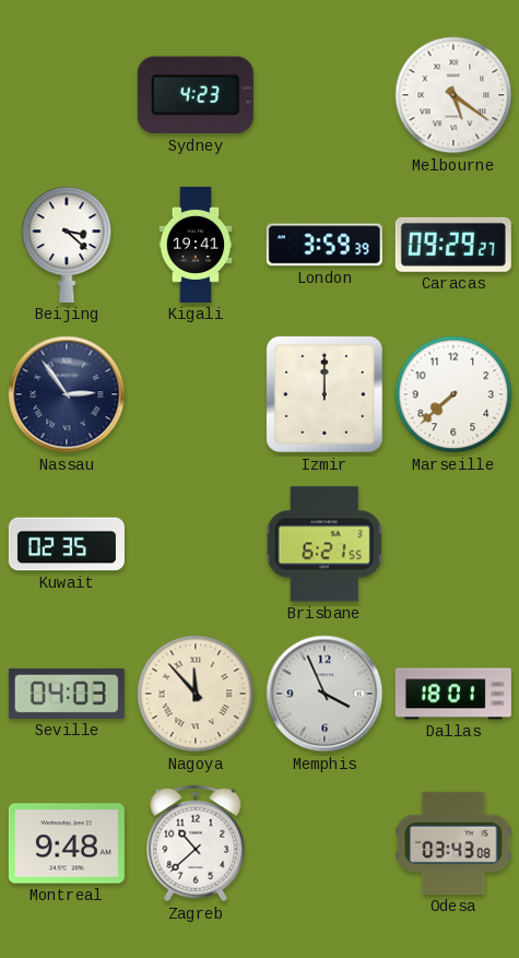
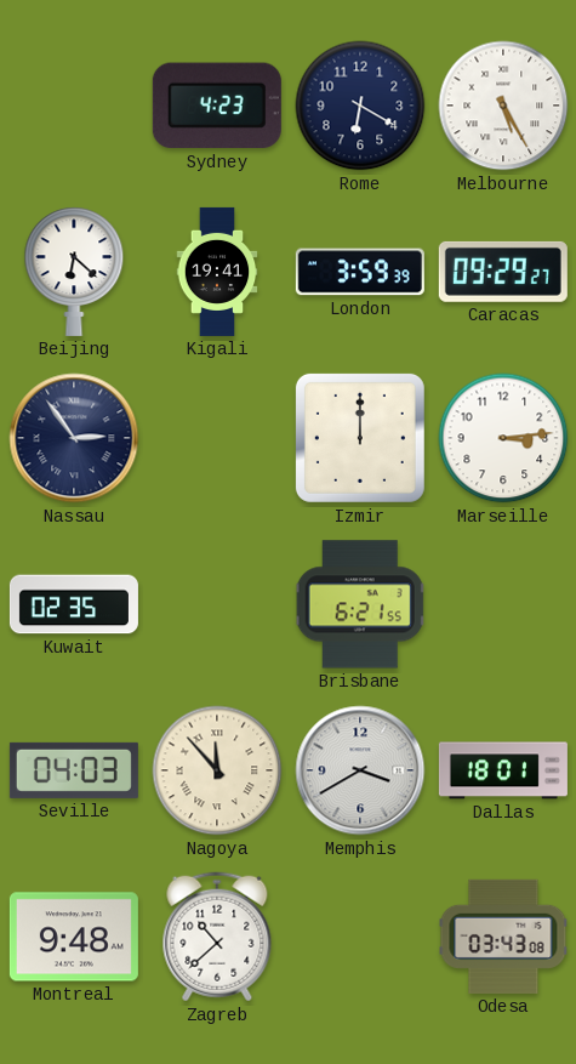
Rome: none -> 6:20 (360, 106)
Melbourne: 5:21 -> 5:25 (503, 106)
Beijing: 3:22 -> 6:22 (74, 272)
Marseille: 7:38 -> 3:14 (503, 438)
Memphis: 3:56 -> 3:40 (360, 770)
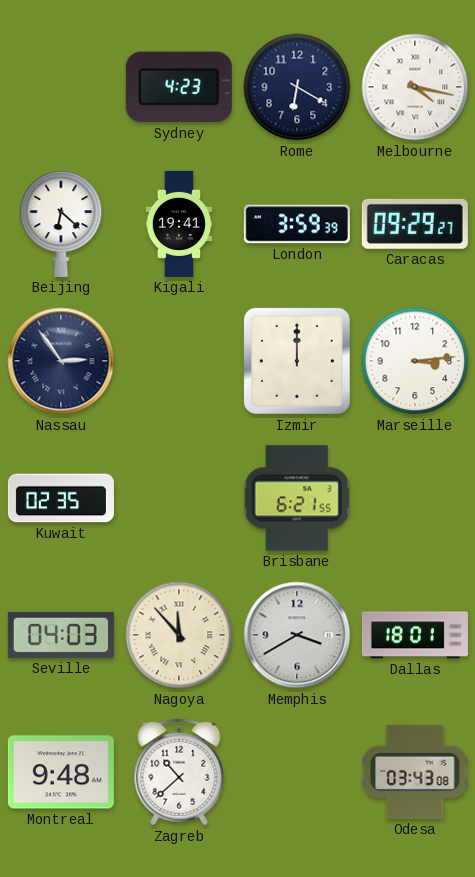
Melbourne: 5:25 -> 4:17 (415, 87)
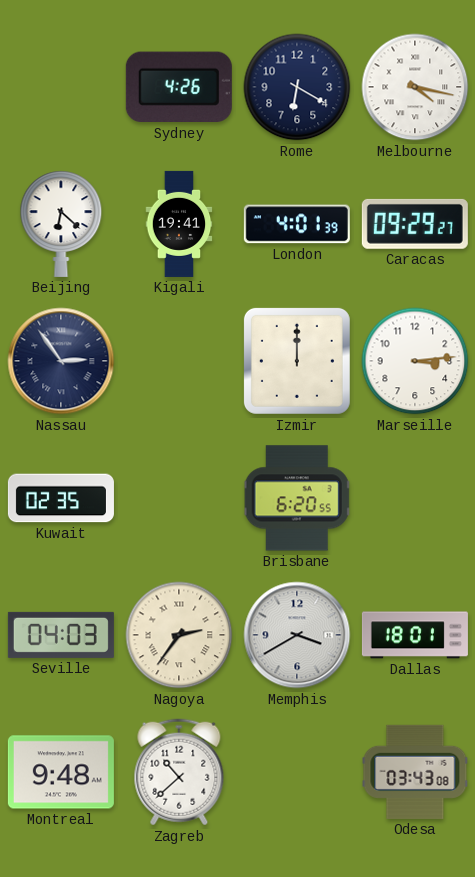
Sydney: 4:23 -> 4:26 (179, 87)
London: 3:59 -> 4:01 (297, 224)
Brisbane: 6:21 -> 6:20 (297, 498)
Nagoya: 11:53 -> 2:36 (179, 635)
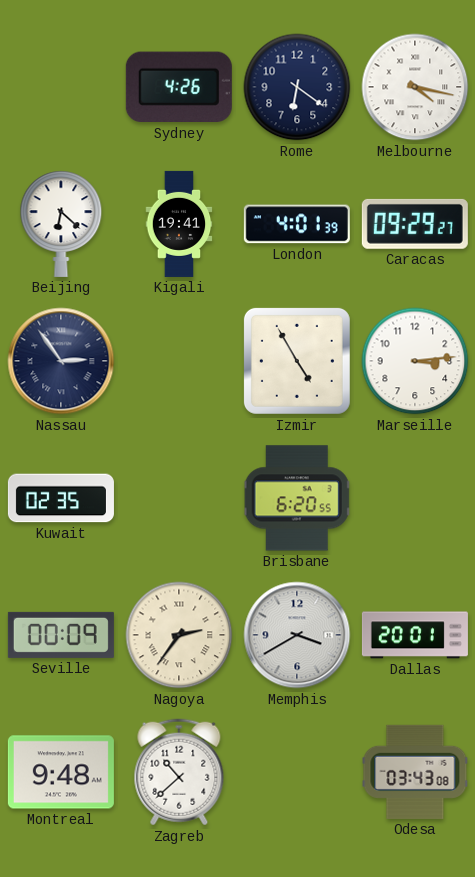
Rome: 6:20 -> 6:21 (297, 87)
Izmir: 12:00 -> 4:55 (297, 361)
Seville: 04:03 -> 00:09 (61, 635)
Dallas: 18:01 -> 20:01 (415, 635)
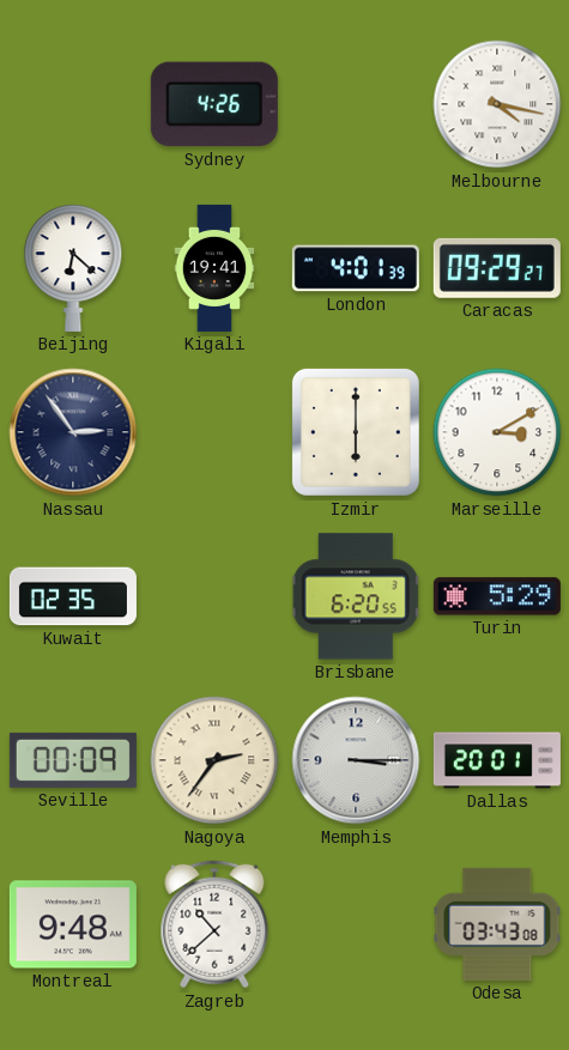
Rome: 6:21 -> none (297, 87)
Izmir: 4:55 -> 6:00 (356, 432)
Marseille: 3:14 -> 3:10 (497, 432)
Turin: none -> 5:29 (497, 596)
Memphis: 3:40 -> 3:15 (356, 760)
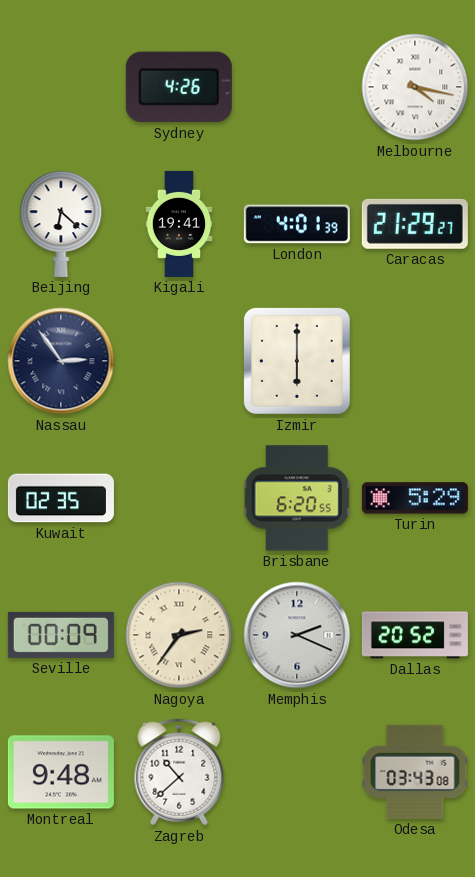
Caracas: 09:29 -> 21:29 (415, 224)
Marseille: 3:10 -> none (497, 432)
Memphis: 3:15 -> 2:19 (297, 635)
Dallas: 20:01 -> 20:52 (415, 635)
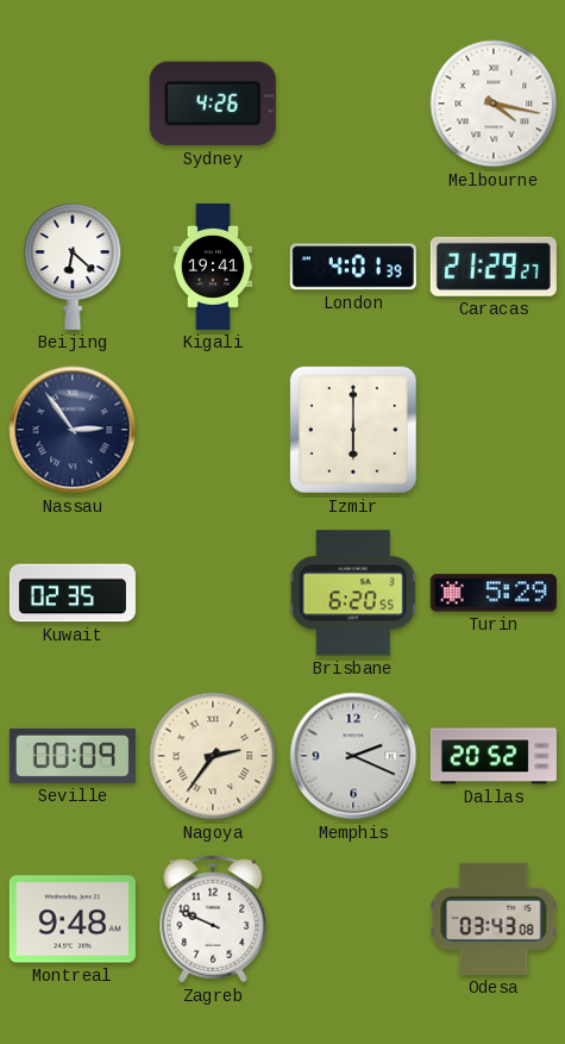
Zagreb: 10:38 -> 9:49 (213, 919)
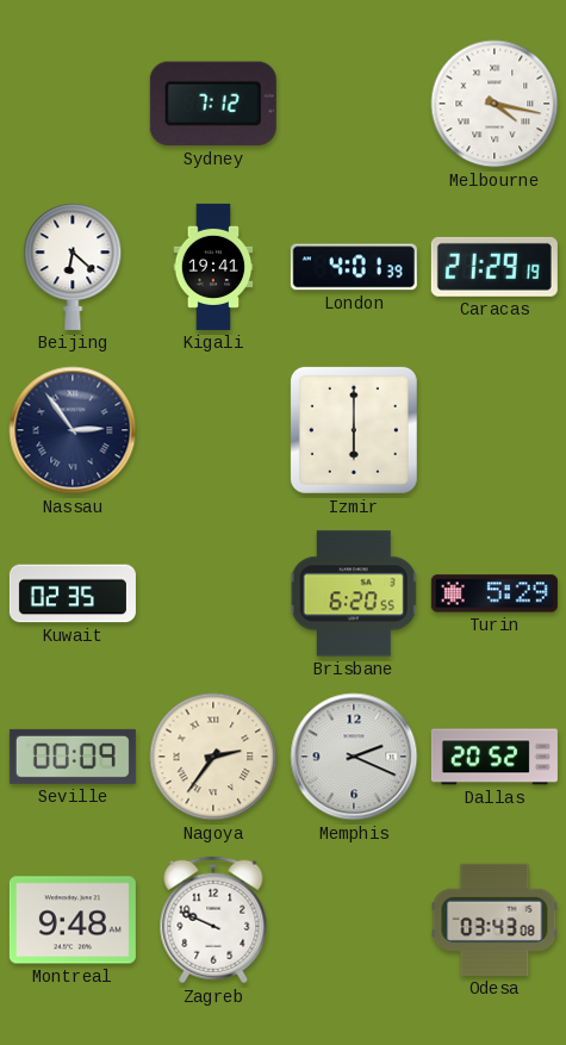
Sydney: 4:26 -> 7:12 (213, 104)
Caracas: 21:29:27 -> 21:29:19 (495, 267)
